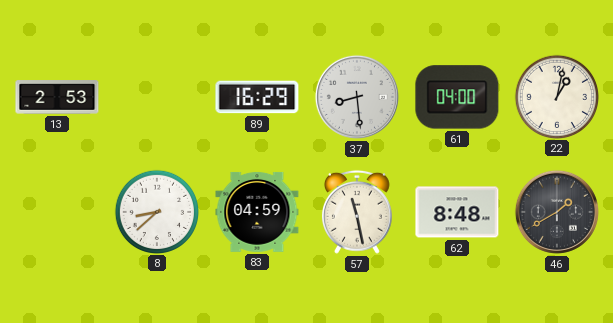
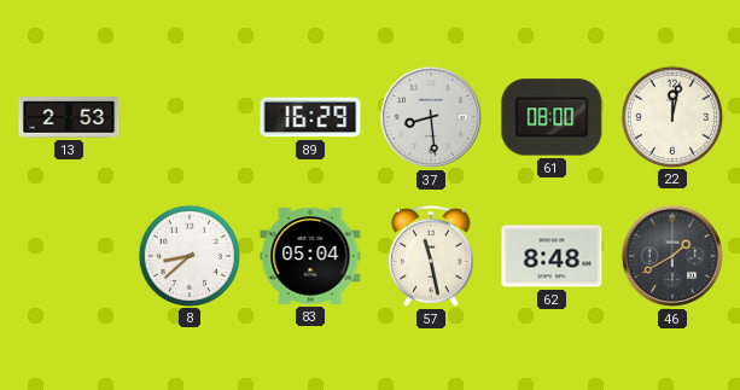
61: 04:00 -> 08:00 (552, 117)
22: 1:02 -> 12:02 (671, 116)
83: 04:59 -> 05:04 (310, 256)
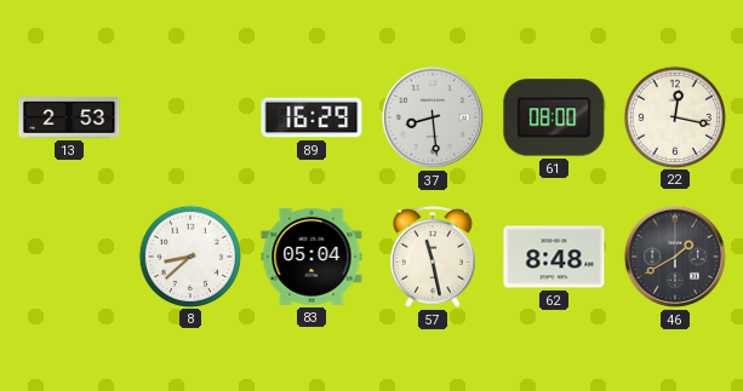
22: 12:02 -> 12:17 (674, 116)
